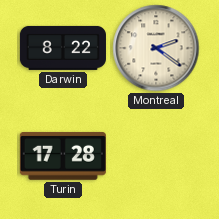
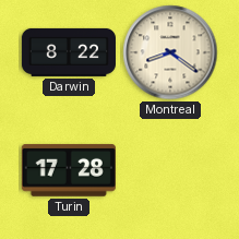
Montreal: 2:21 -> 8:21 (170, 52)
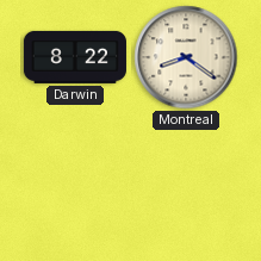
Turin: 17:28 -> none (69, 170)
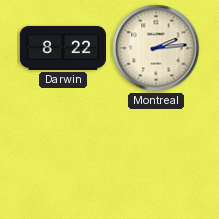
Montreal: 8:21 -> 2:14 (156, 48)
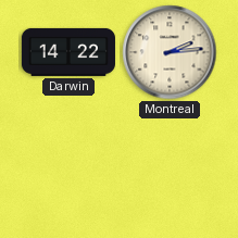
Darwin: 8:22 -> 14:22 (68, 52)
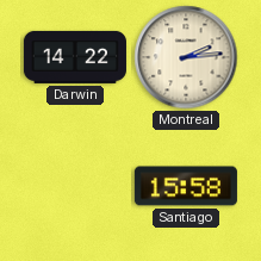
Santiago: none -> 15:58 (186, 186)
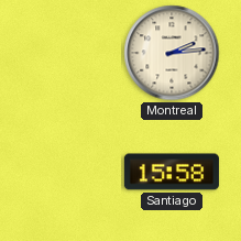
Darwin: 14:22 -> none (75, 57)
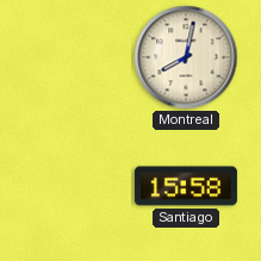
Montreal: 2:14 -> 8:02 (186, 57)
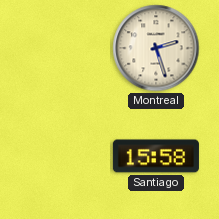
Montreal: 8:02 -> 2:27 (156, 48)
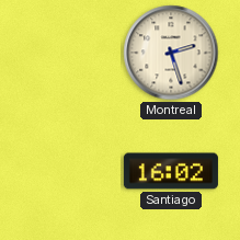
Santiago: 15:58 -> 16:02 (171, 171)
